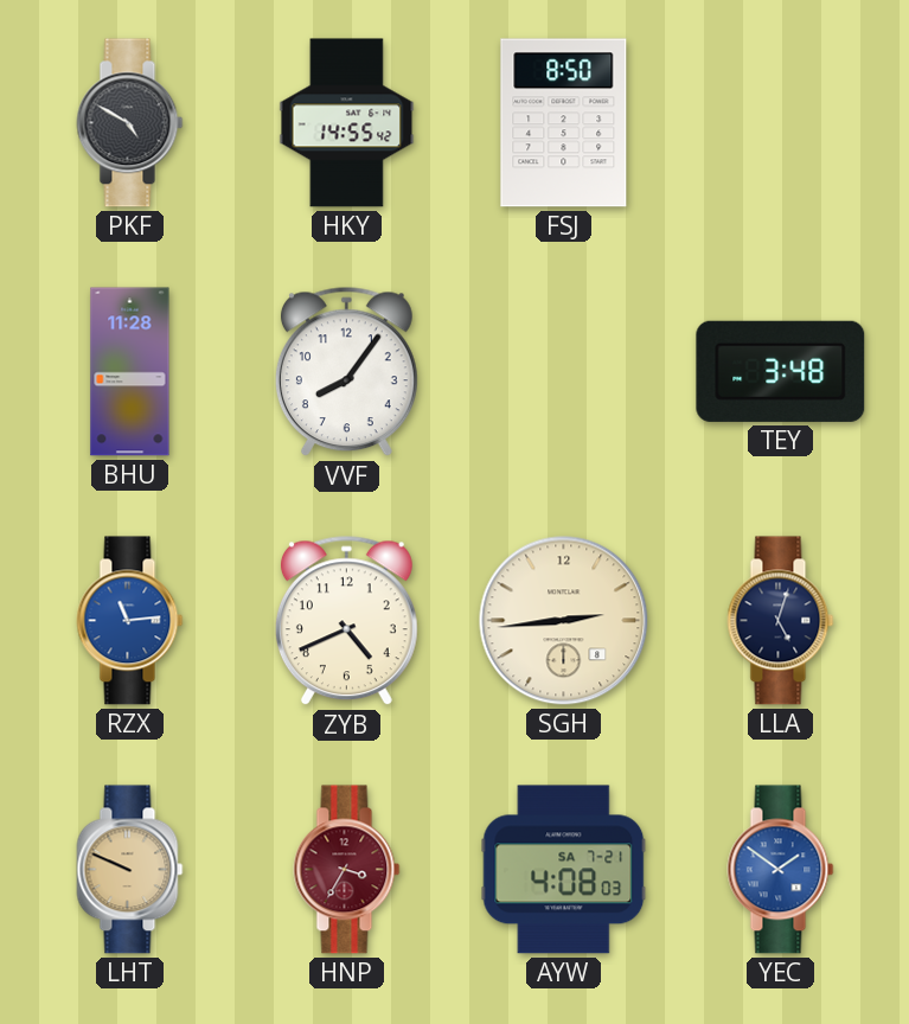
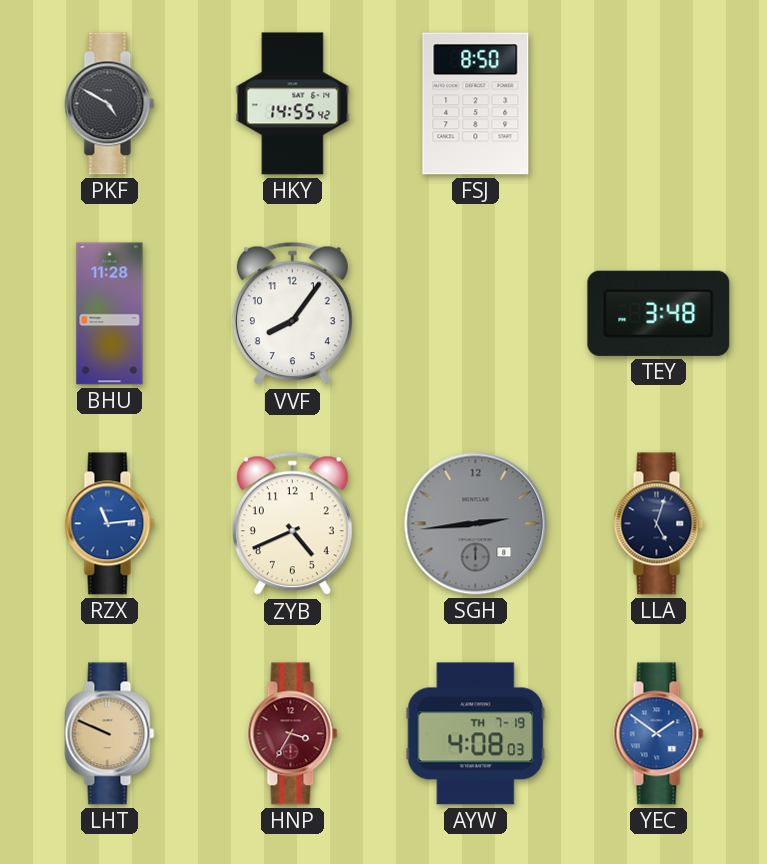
SGH dial: cream -> grey (476, 524)
AYW date: SA 7-21 -> TH 7-19 (476, 734)
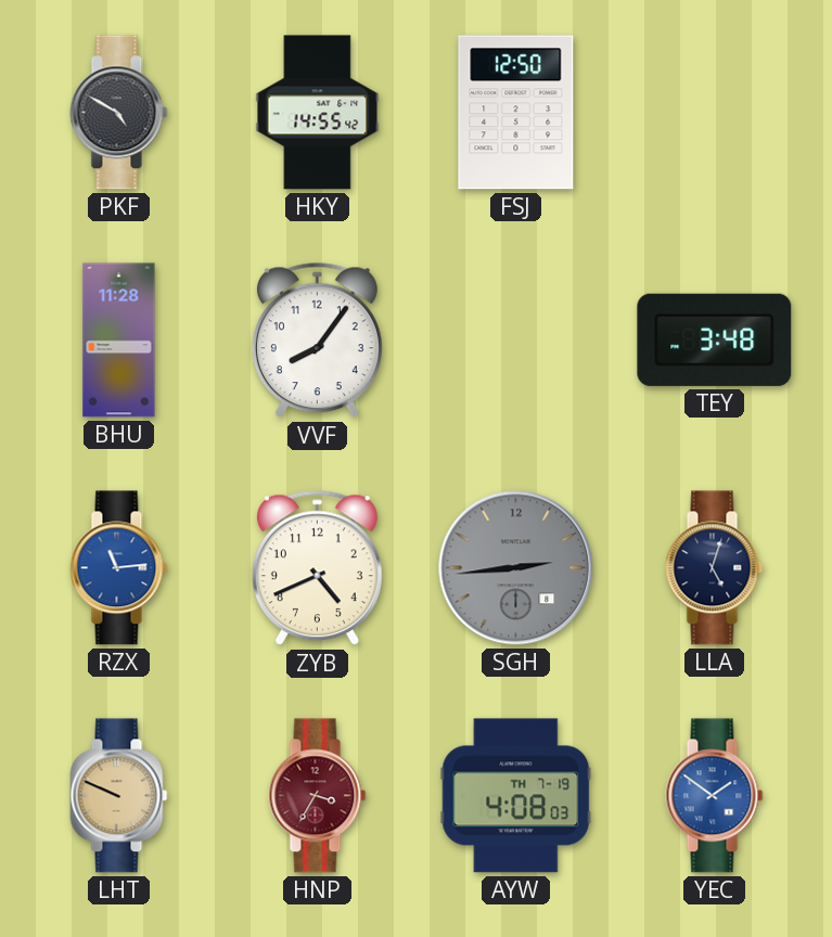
FSJ: 8:50 -> 12:50 (516, 113)
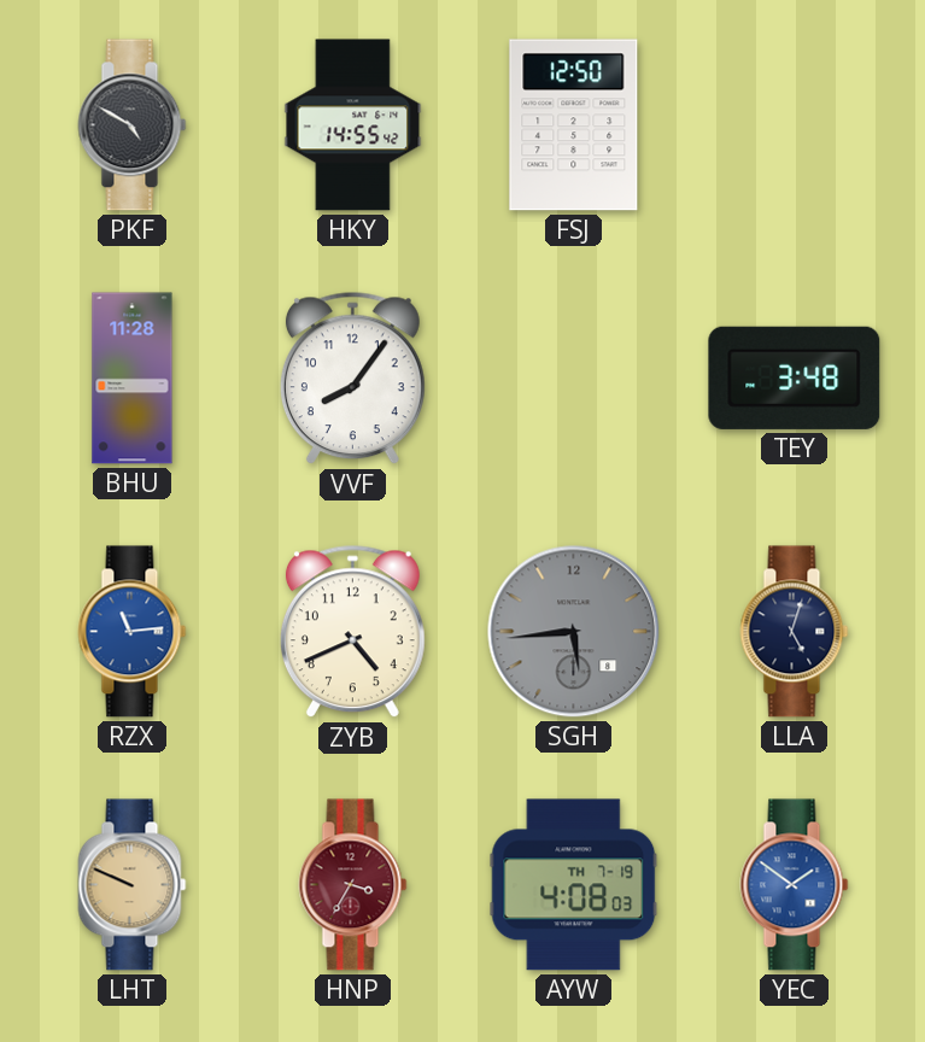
SGH: 2:44 -> 5:44 (574, 632)
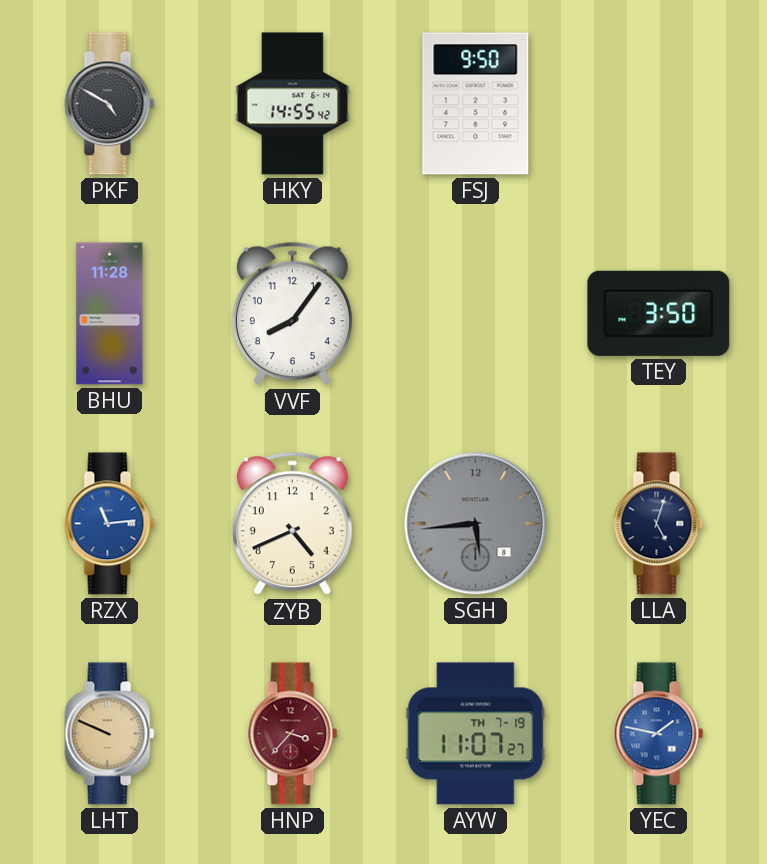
FSJ: 12:50 -> 9:50 (476, 104)
TEY: 3:48 -> 3:50 (659, 313)
HNP: 3:35 -> 3:37 (293, 734)
AYW: 4:08 -> 11:07 (476, 734)
YEC: 1:51 -> 1:47 (659, 734)
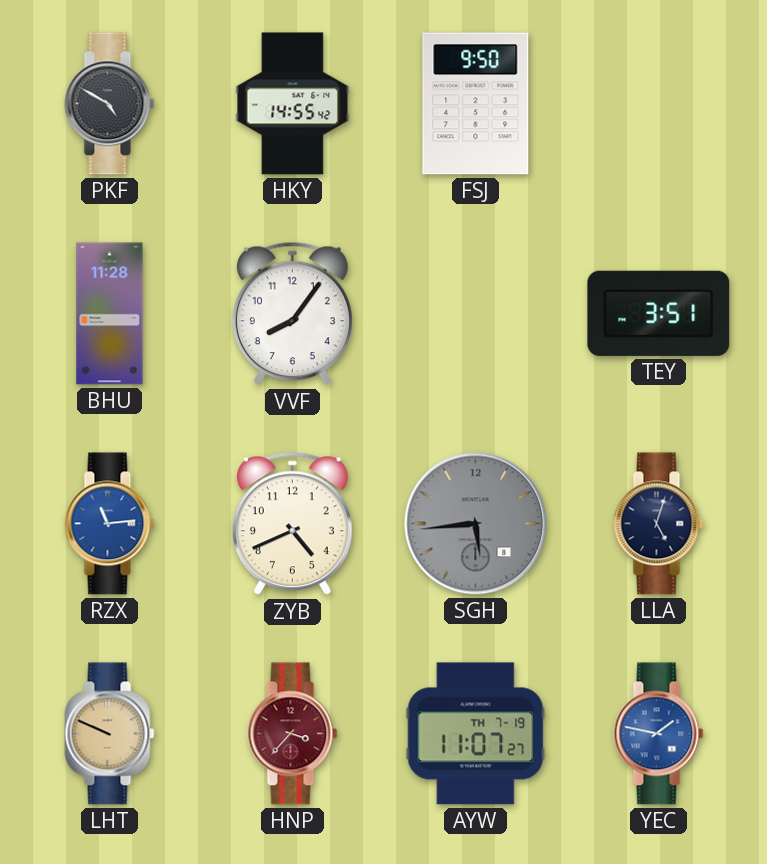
TEY: 3:50 -> 3:51 (659, 313)
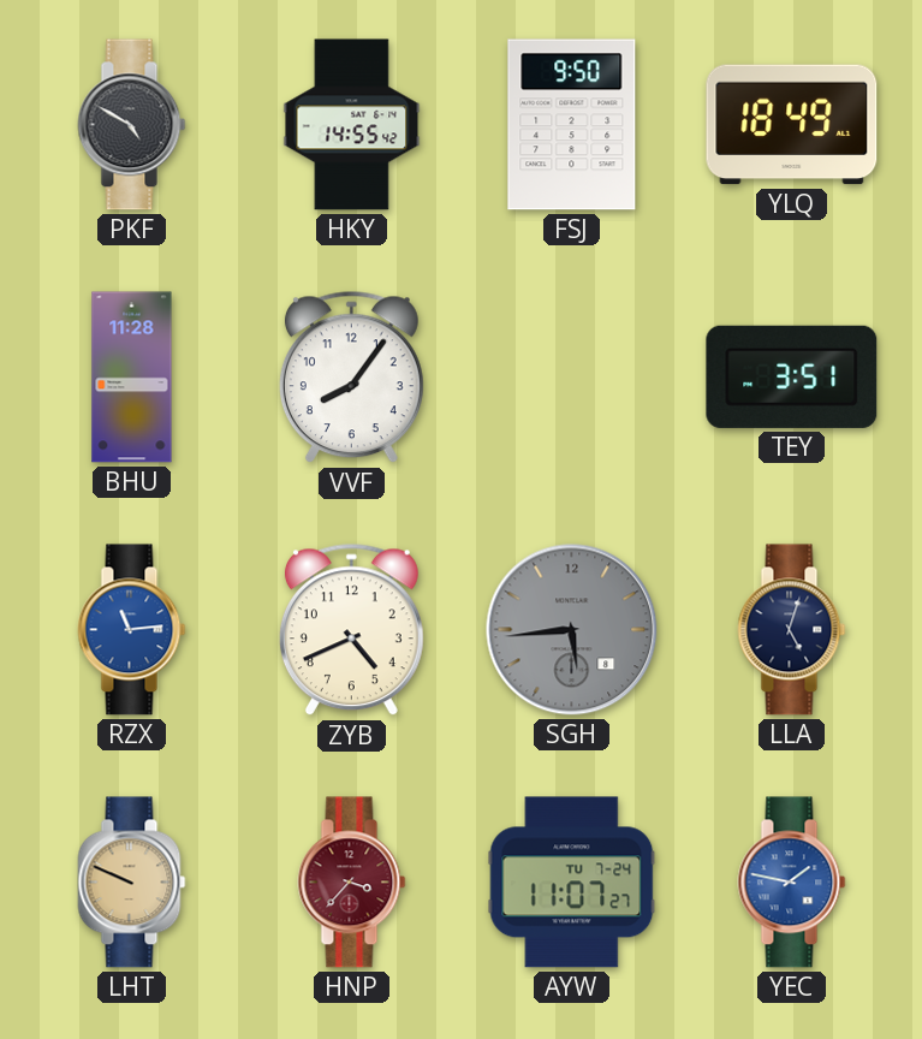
YLQ: none -> 18:49 (792, 125)
AYW date: TH 7-19 -> TU 7-24 (572, 883)
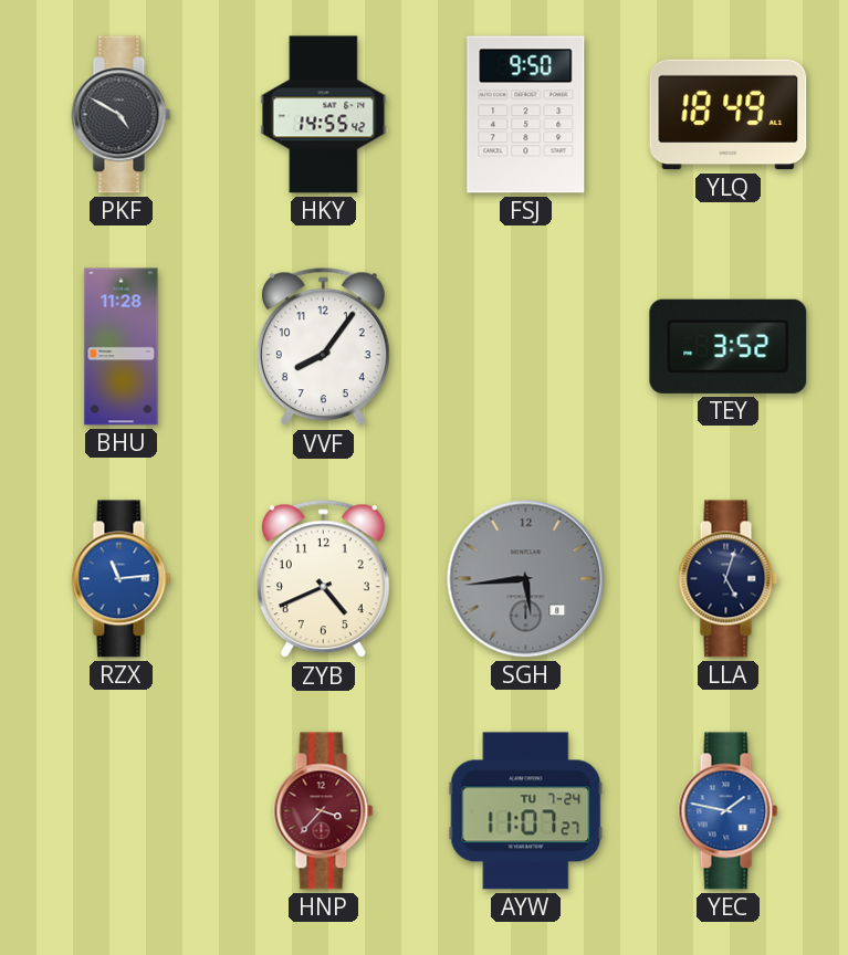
TEY: 3:51 -> 3:52 (729, 346)
LHT: 9:49 -> none (132, 883)
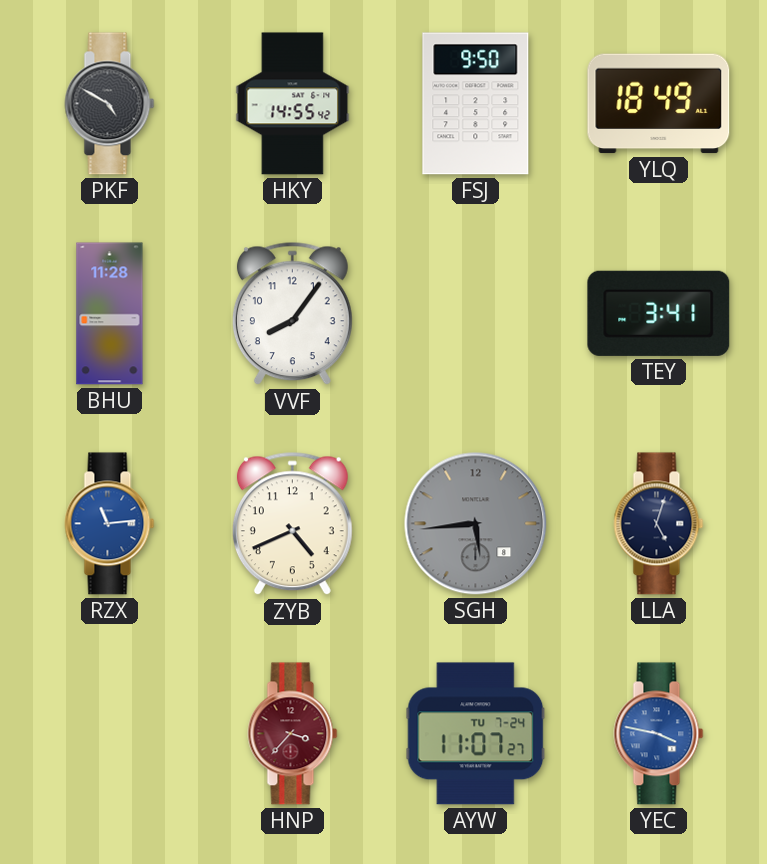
TEY: 3:52 -> 3:41 (659, 313)
YEC: 1:47 -> 3:47 (659, 734)
